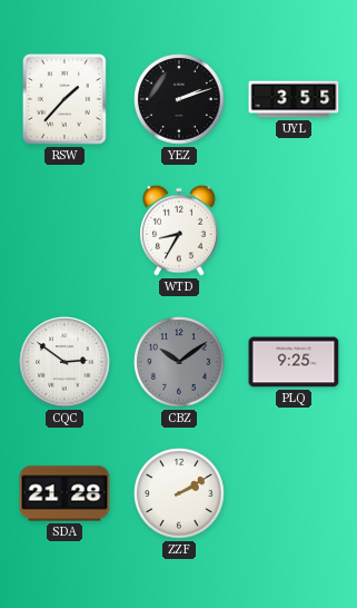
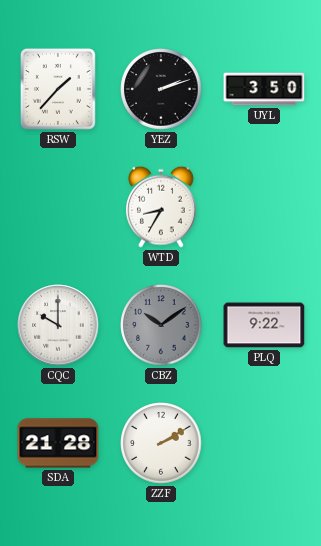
UYL: 3:55 -> 3:50 (264, 89)
CQC: 2:51 -> 10:00 (58, 325)
PLQ: 9:25 -> 9:22 (264, 325)
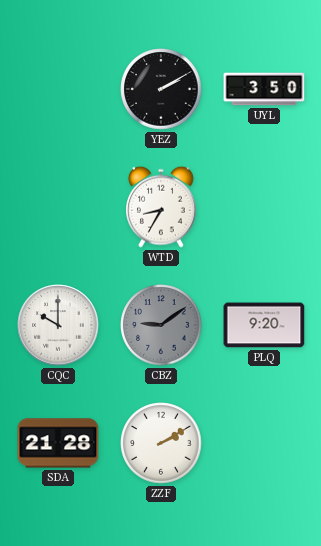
RSW: 1:37 -> none (58, 89)
YEZ: 2:12 -> 2:10 (161, 89)
CBZ: 10:09 -> 9:09 (161, 325)
PLQ: 9:22 -> 9:20 (264, 325)
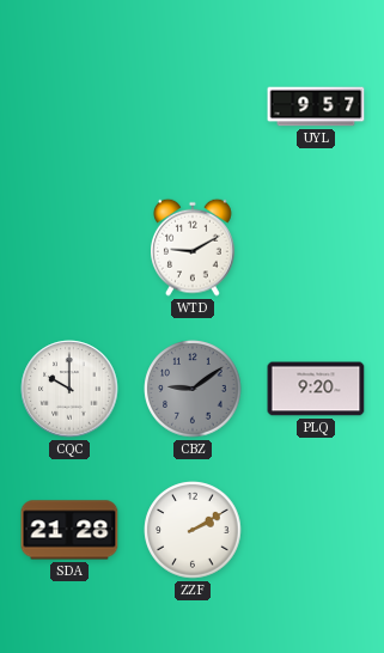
YEZ: 2:10 -> none (161, 89)
UYL: 3:50 -> 9:57 (316, 106)
WTD: 8:35 -> 9:10 (194, 248)
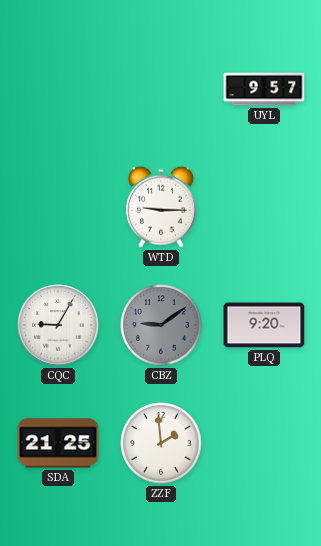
WTD: 9:10 -> 9:15 (162, 207)
CQC: 10:00 -> 9:05 (58, 325)
SDA: 21:28 -> 21:25 (58, 443)
ZZF: 2:10 -> 1:59 (161, 443)
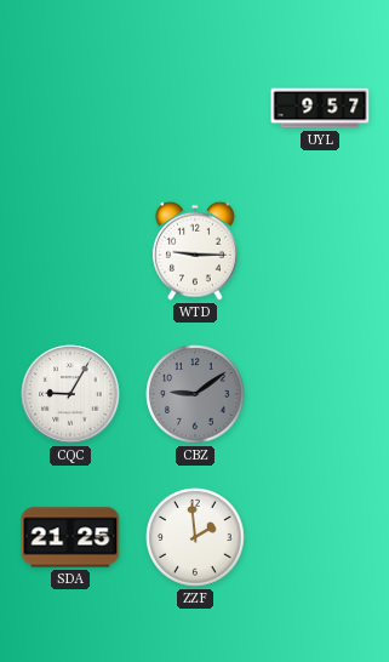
PLQ: 9:20 -> none (264, 325)
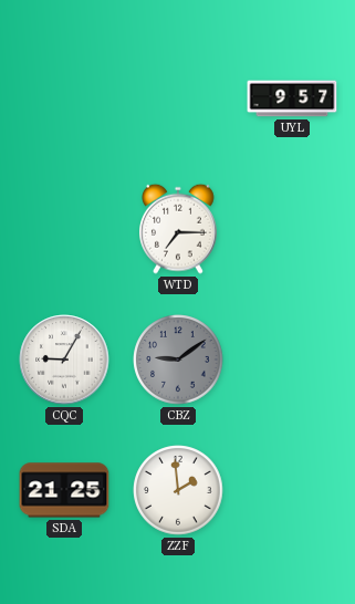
WTD: 9:15 -> 7:15 (179, 229)
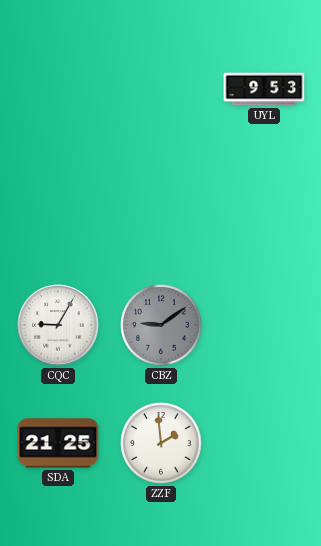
UYL: 9:57 -> 9:53 (264, 89)
WTD: 7:15 -> none (179, 229)
